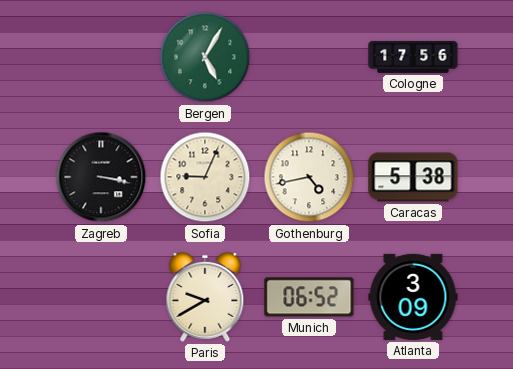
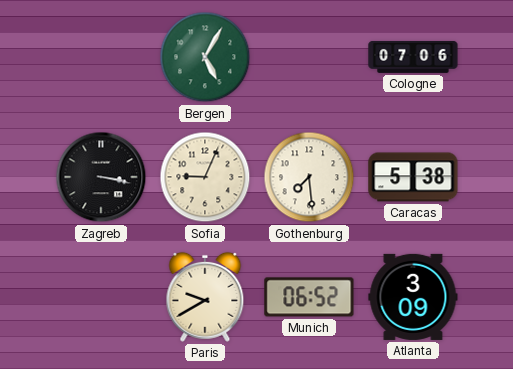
Cologne: 17:56 -> 07:06 (413, 57)
Gothenburg: 4:43 -> 7:29 (309, 177)
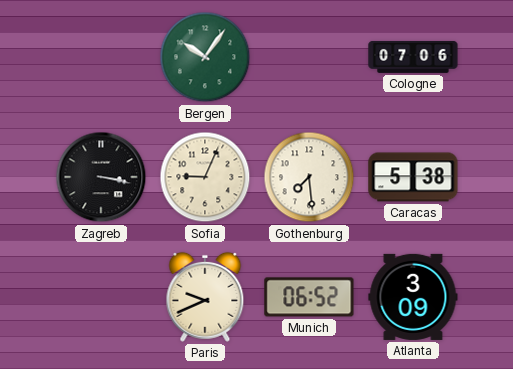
Bergen: 5:05 -> 10:06 (205, 57)
Paris: 9:40 -> 9:41 (205, 297)
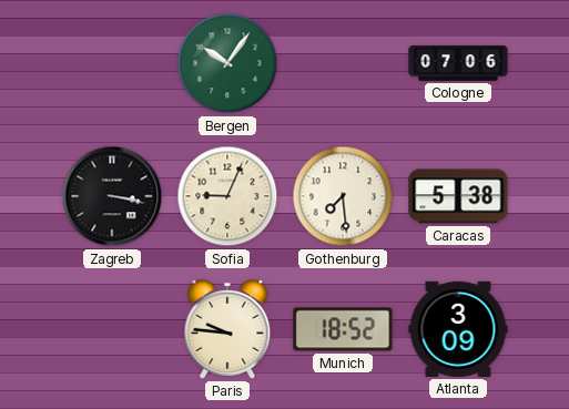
Paris: 9:41 -> 9:46 (227, 329)
Munich: 06:52 -> 18:52 (343, 329)
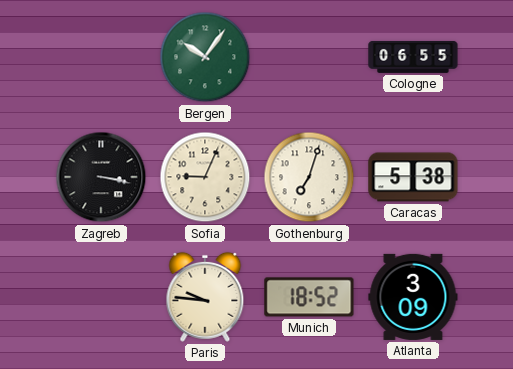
Cologne: 07:06 -> 06:55 (413, 57)
Gothenburg: 7:29 -> 7:03 (309, 177)
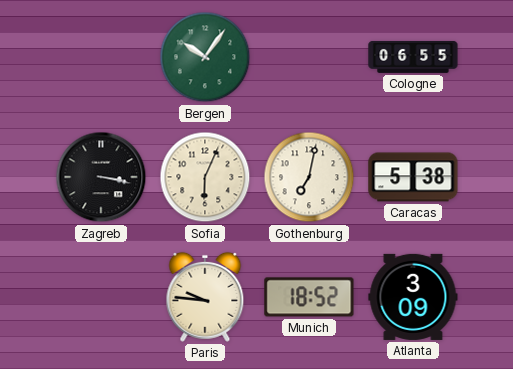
Sofia: 9:04 -> 6:04 (205, 177)
Gothenburg: 7:03 -> 7:02 (309, 177)
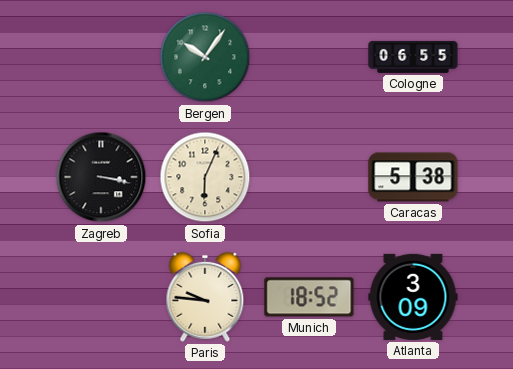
Gothenburg: 7:02 -> none (309, 177)
